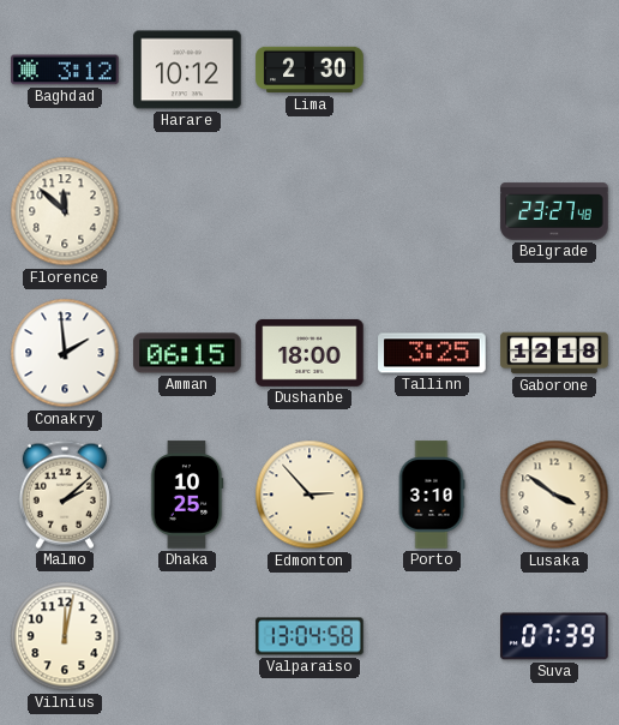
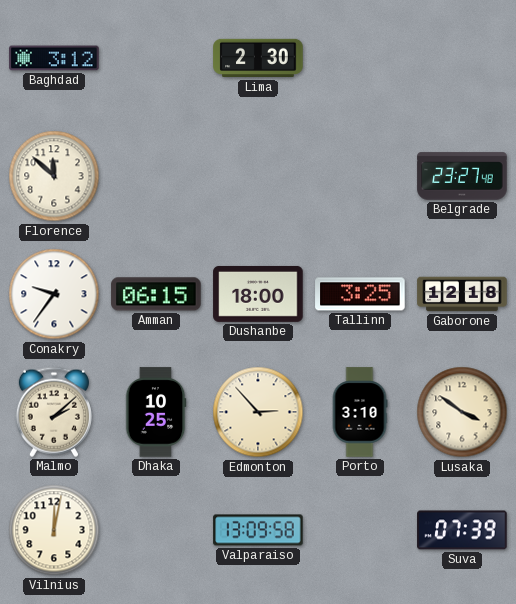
Harare: 10:12 -> none (187, 70)
Conakry: 1:59 -> 9:36 (54, 294)
Valparaiso: 13:04 -> 13:09 (258, 530)
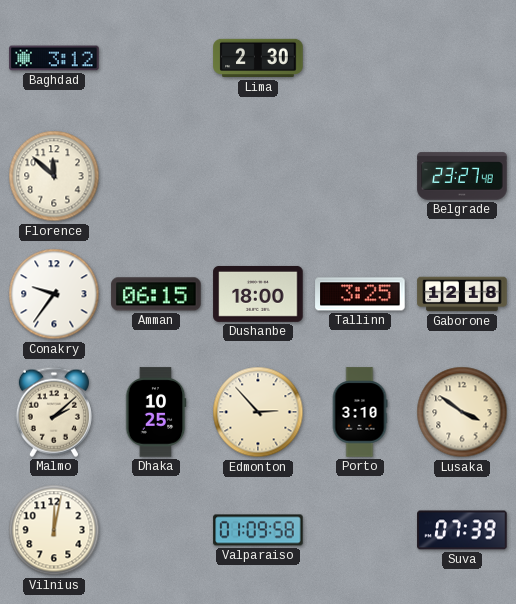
Valparaiso: 13:09 -> 01:09 (258, 530)
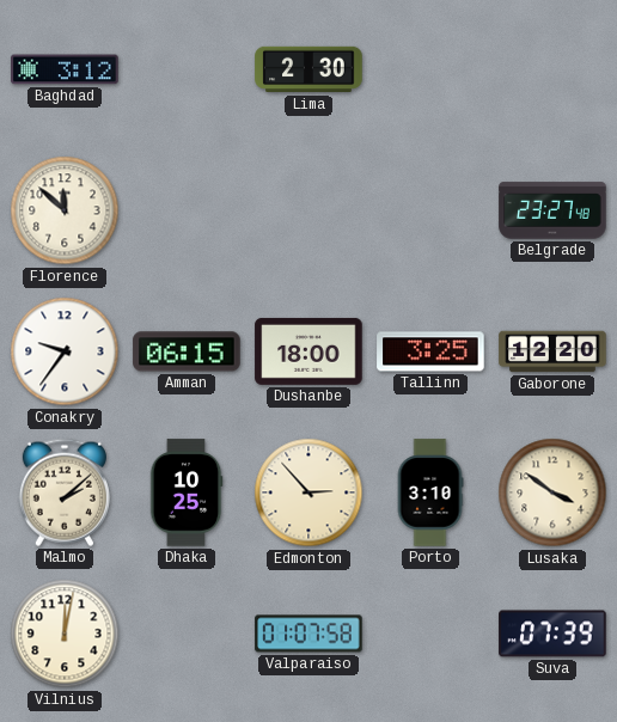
Gaborone: 12:18 -> 12:20 (552, 351)
Valparaiso: 01:09 -> 01:07 (308, 634)
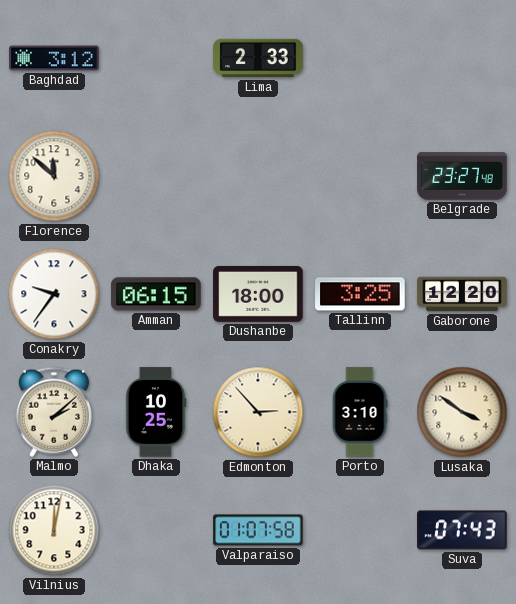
Lima: 2:30 -> 2:33 (258, 58)
Suva: 07:39 -> 07:43 (462, 530)
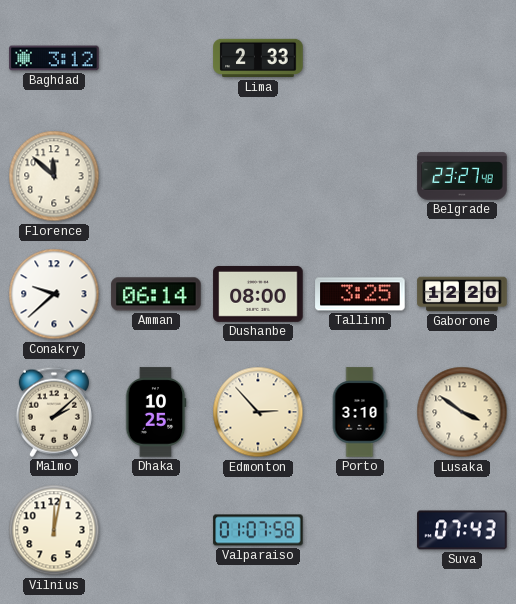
Conakry: 9:36 -> 9:38 (54, 294)
Amman: 06:15 -> 06:14 (156, 294)
Dushanbe: 18:00 -> 08:00 (258, 294)
